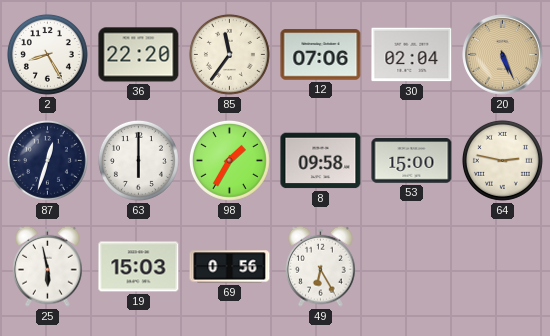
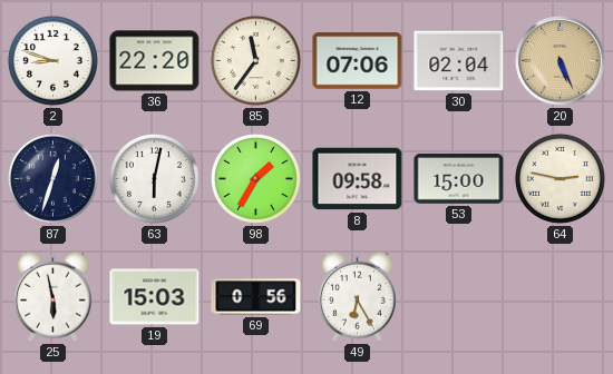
2: 8:25 -> 8:48 (52, 60)
63: 6:00 -> 6:02 (154, 178)
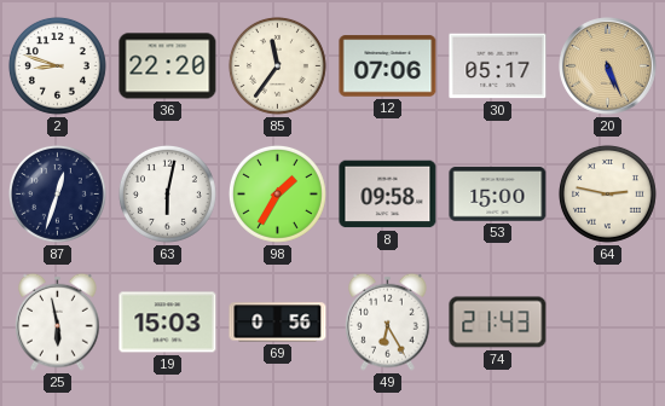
30: 02:04 -> 05:17 (498, 66)
74: none -> 21:43 (498, 323)
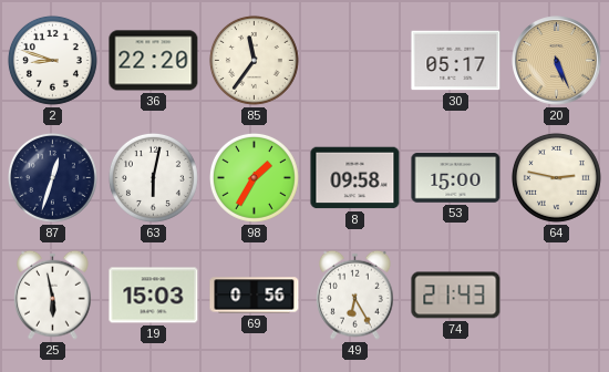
12: 07:06 -> none (388, 66)
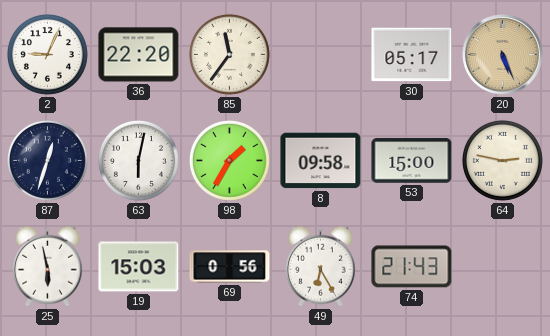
2: 8:48 -> 9:04 (47, 54)
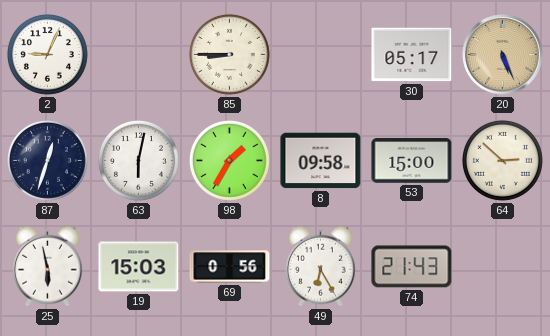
36: 22:20 -> none (139, 55)
85: 11:36 -> 8:45 (229, 54)
64: 2:47 -> 2:52 (502, 160)
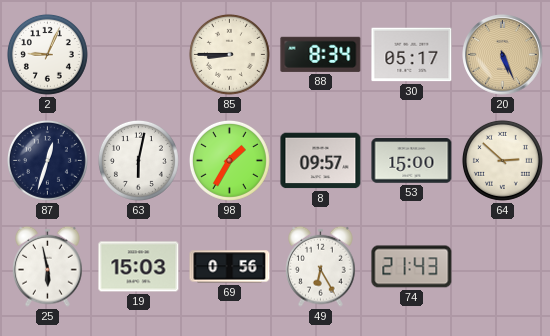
88: none -> 8:34 (321, 54)
8: 09:58 -> 09:57 (321, 161)
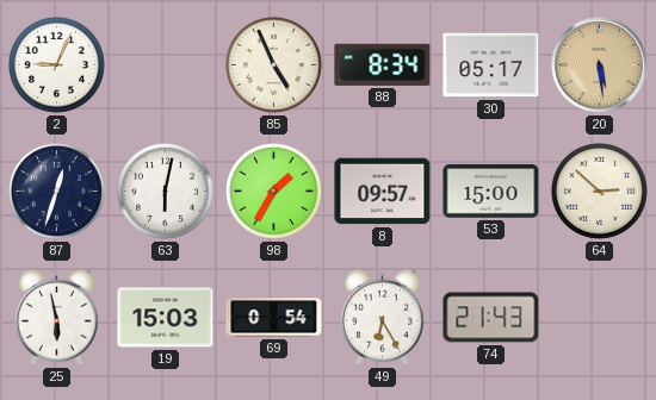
85: 8:45 -> 4:56 (273, 64)
20: 5:26 -> 5:29 (600, 65)
69: 0:56 -> 0:54 (274, 318)
